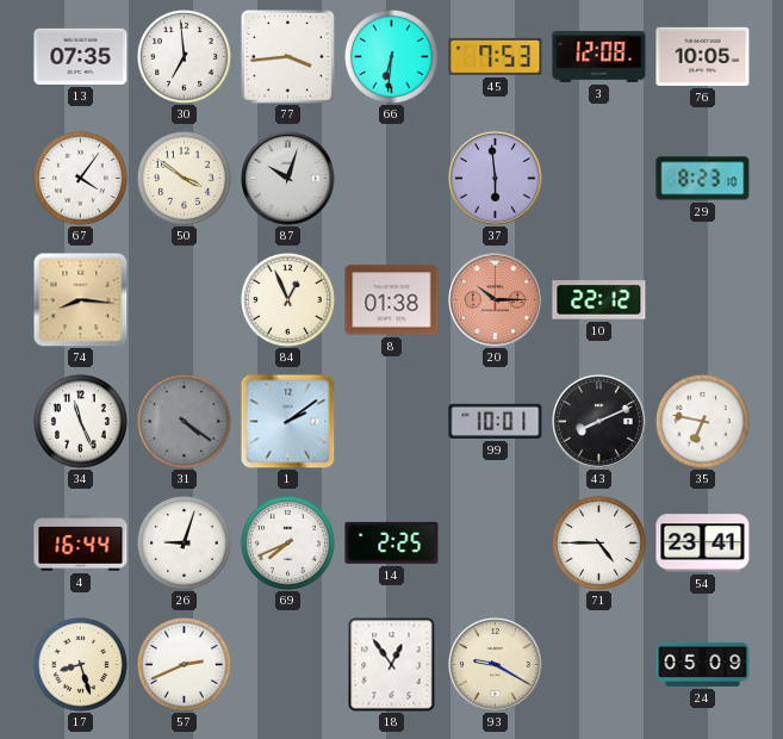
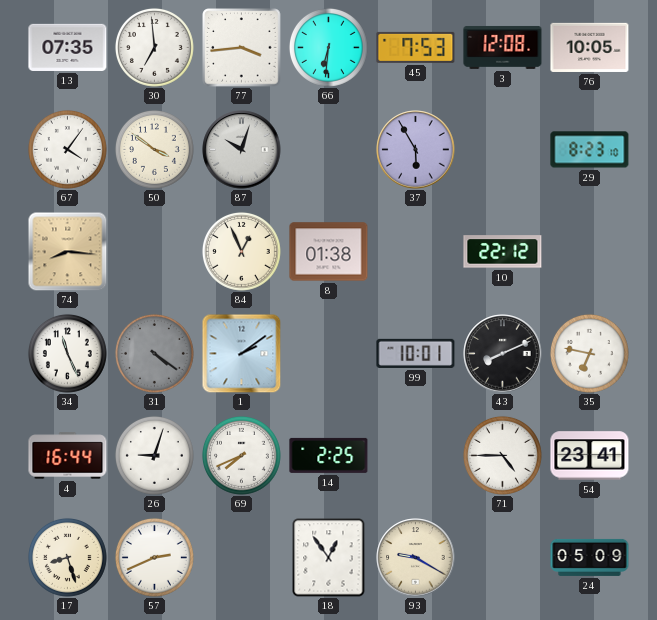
37: 5:59 -> 5:55 (416, 150)
20: 10:15 -> none (496, 300)
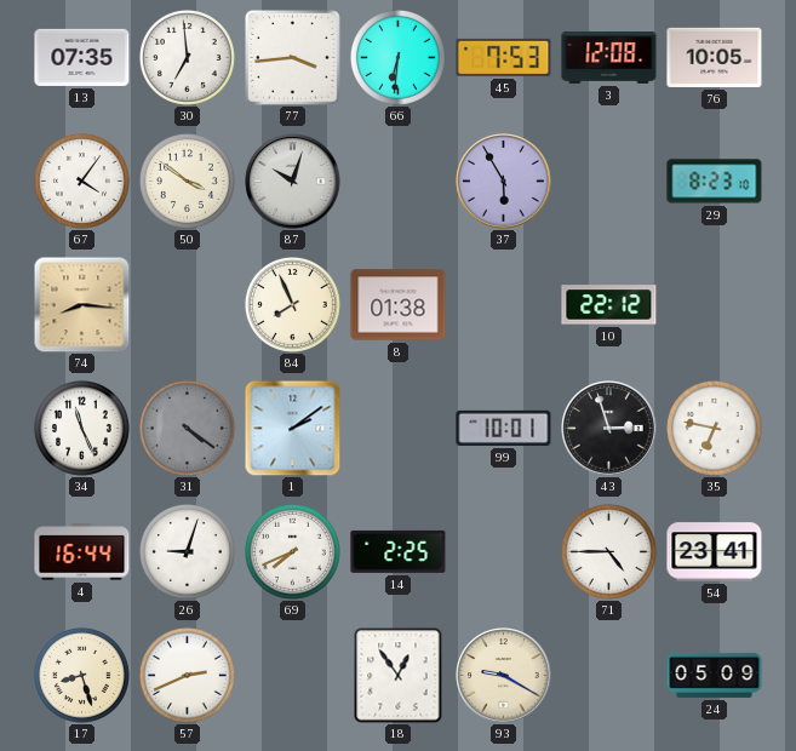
84: 12:56 -> 7:56 (292, 304)
43: 8:11 -> 2:57 (609, 429)
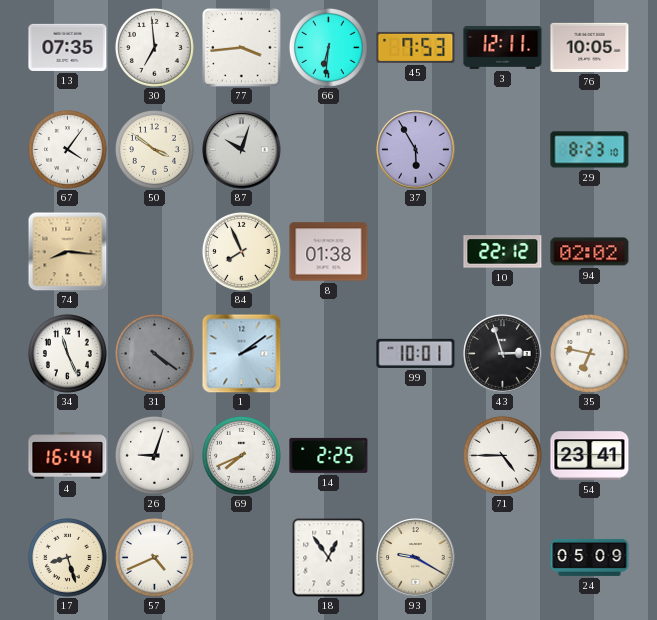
3: 12:08 -> 12:11 (503, 47)
94: none -> 02:02 (590, 252)
57: 2:41 -> 4:41 (154, 557)
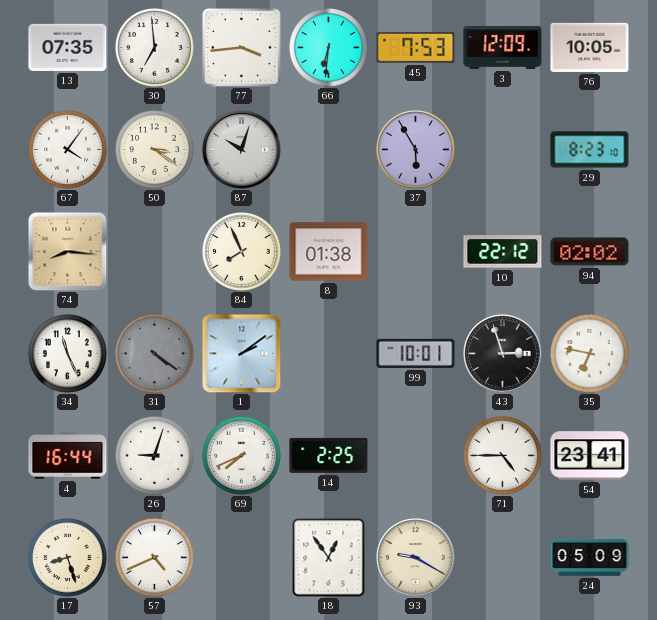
3: 12:11 -> 12:09 (503, 47)
50: 3:51 -> 3:21 (154, 149)
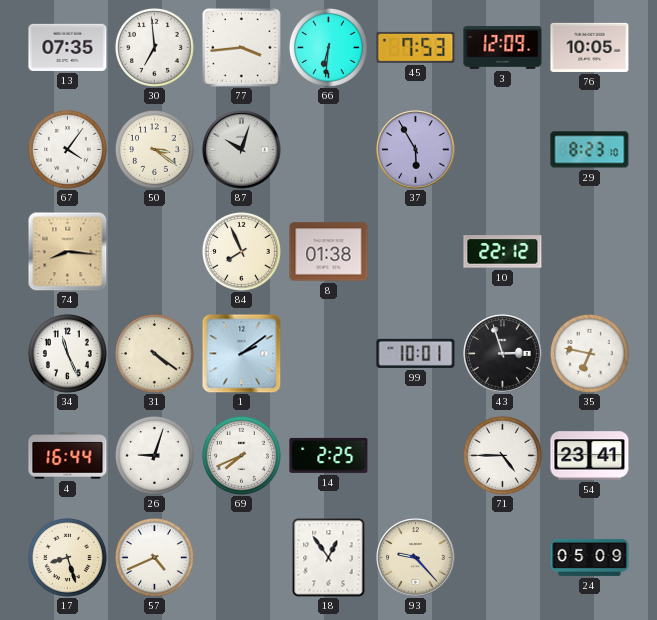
94: 02:02 -> none (590, 252)
31 dial: grey -> cream (154, 353)
93: 9:20 -> 9:23 (416, 558)
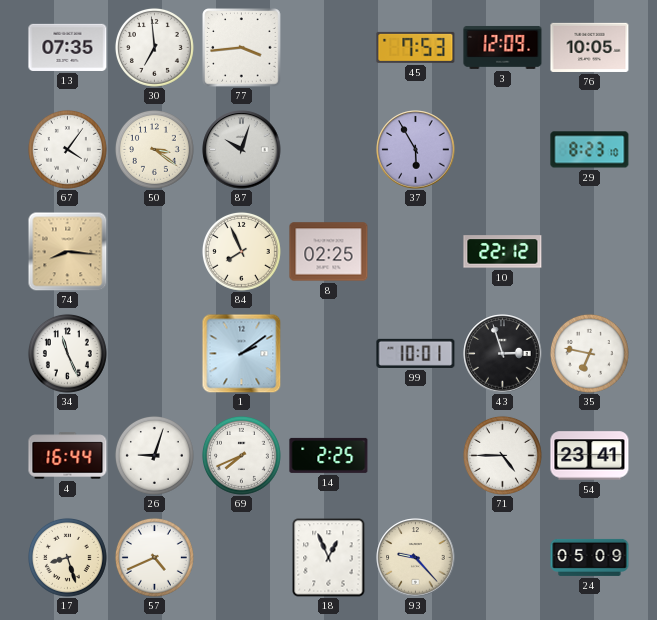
66: 6:31 -> none (328, 47)
8: 01:38 -> 02:25 (329, 252)
31: 4:21 -> none (154, 353)
18: 12:54 -> 12:56 (329, 558)
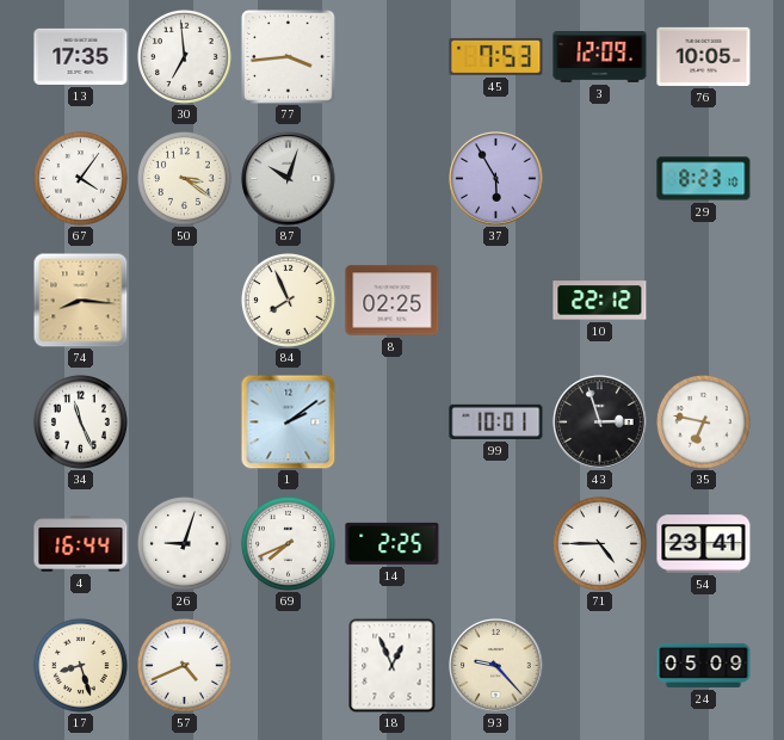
13: 07:35 -> 17:35 (81, 56)
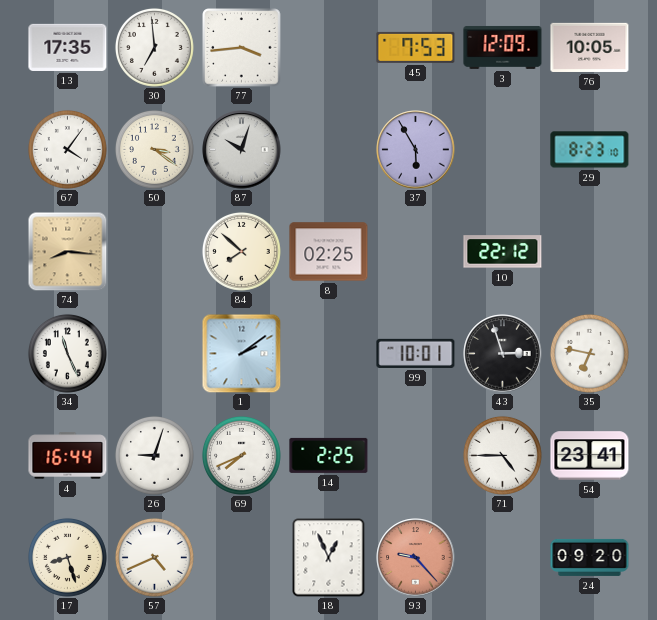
84: 7:56 -> 7:52 (241, 251)
93 dial: cream -> salmon (416, 558)
24: 05:09 -> 09:20 (590, 557)
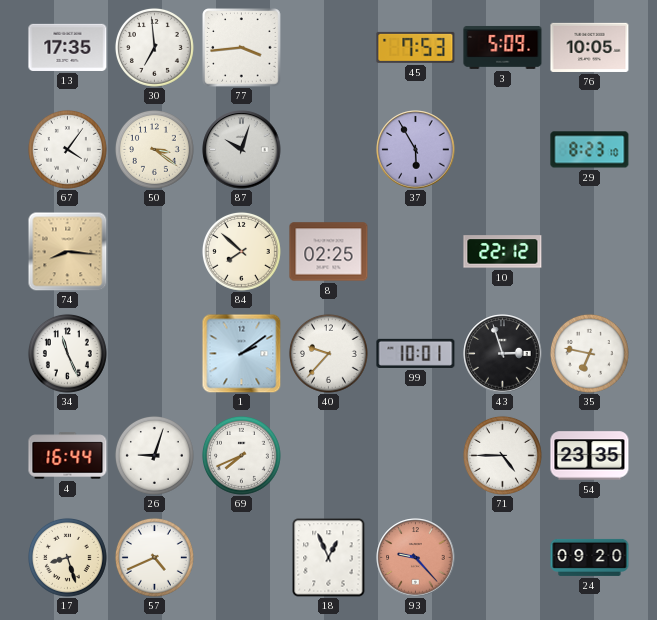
3: 12:09 -> 5:09 (503, 47)
40: none -> 9:37 (328, 353)
14: 2:25 -> none (329, 455)
54: 23:41 -> 23:35 (590, 456)
